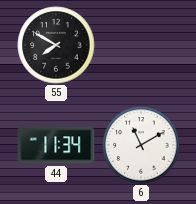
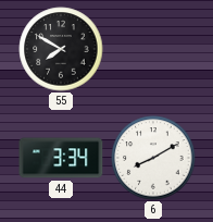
44: 11:34 -> 3:34 (61, 158)
6: 11:10 -> 8:10 (153, 158)
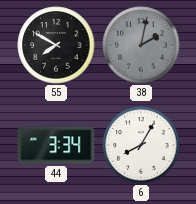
38: none -> 2:02 (141, 45)
6: 8:10 -> 8:05 (141, 145)
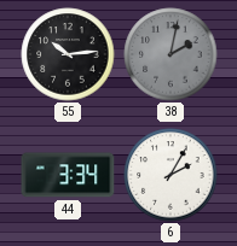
55: 7:50 -> 10:14 (68, 54)
6: 8:05 -> 2:05 (170, 175)
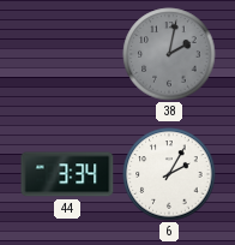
55: 10:14 -> none (68, 54)
